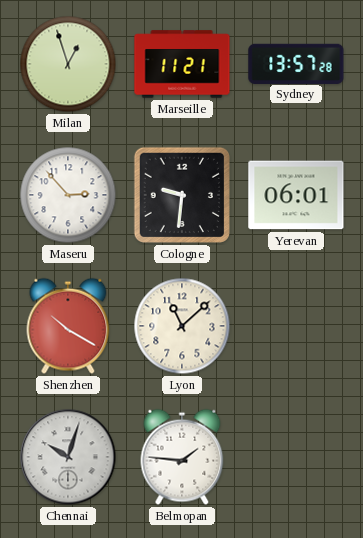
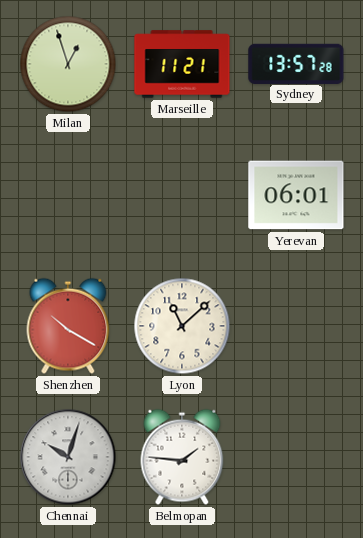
Maseru: 2:53 -> none (68, 195)
Cologne: 9:31 -> none (182, 195)
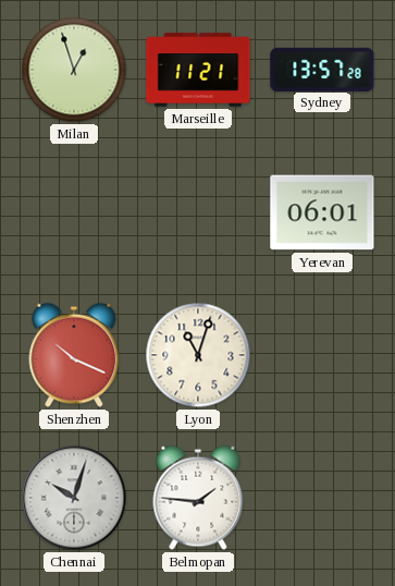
Shenzhen: 10:20 -> 10:19 (74, 355)
Lyon: 11:08 -> 11:03 (198, 355)
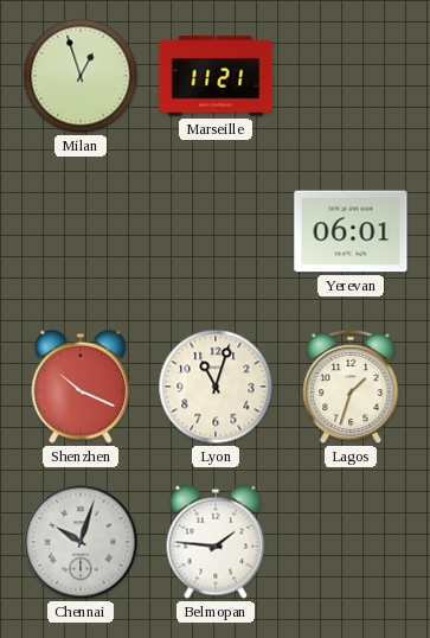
Sydney: 13:57 -> none (322, 69)
Lagos: none -> 1:33 (351, 387)
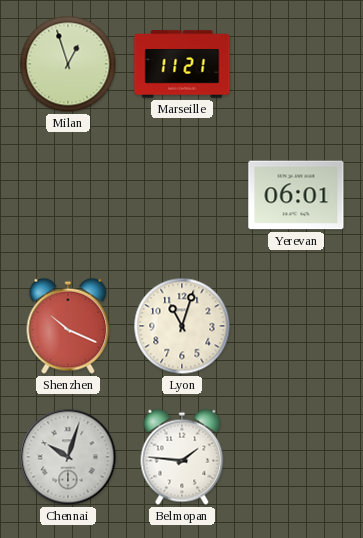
Lagos: 1:33 -> none (351, 387)
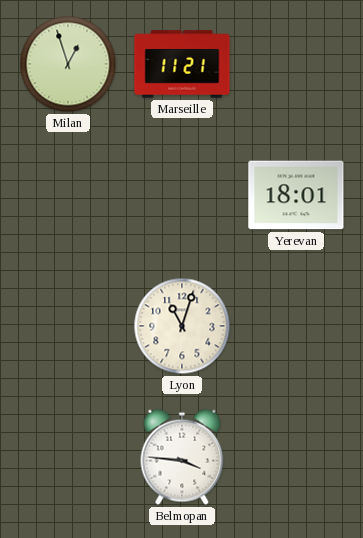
Yerevan: 06:01 -> 18:01 (296, 195)
Shenzhen: 10:19 -> none (68, 326)
Chennai: 10:03 -> none (68, 457)
Belmopan: 1:46 -> 3:46 (182, 457)
